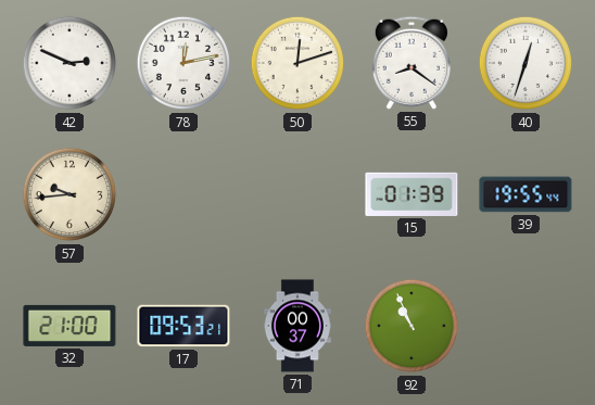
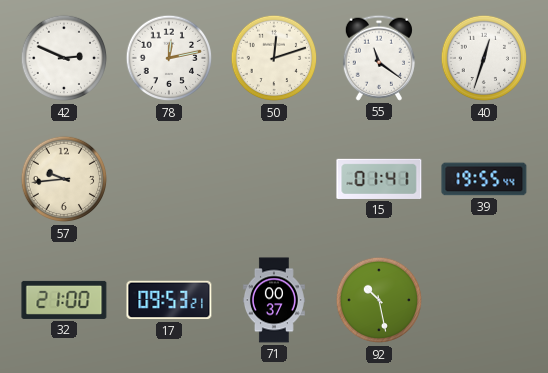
55: 8:21 -> 11:21 (379, 58)
15: 01:39 -> 01:41 (379, 179)
92: 10:56 -> 10:28 (379, 300)
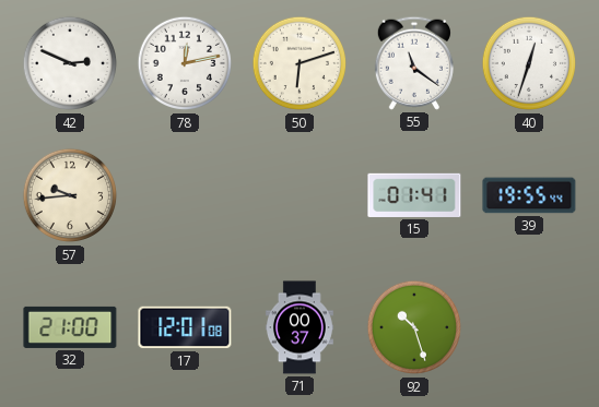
50: 12:12 -> 6:12 (299, 63)
17: 09:53 -> 12:01 (185, 327)
92: 10:28 -> 10:27 (414, 327)
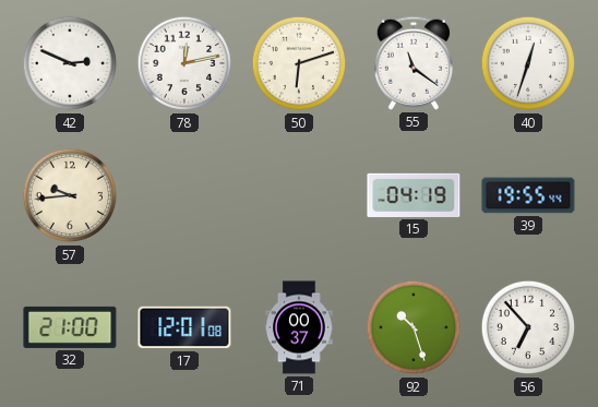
15: 01:41 -> 04:19 (414, 195)
56: none -> 6:53 (528, 327)
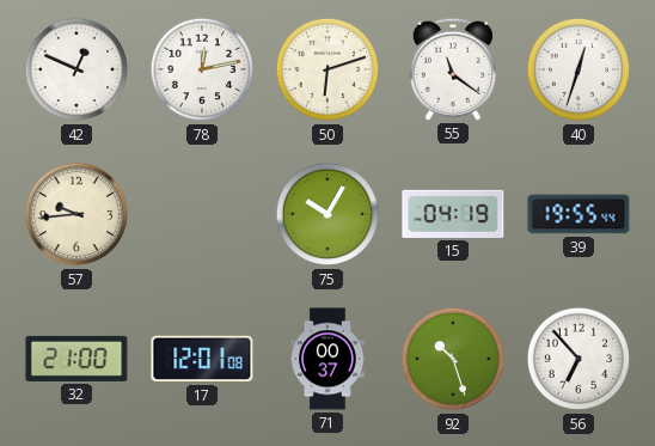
42: 2:49 -> 12:49 (76, 69)
75: none -> 10:05 (327, 214)
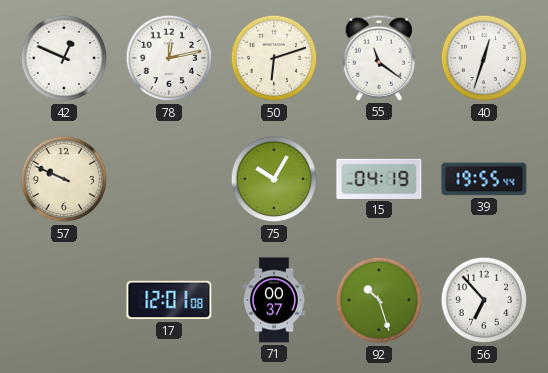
57: 9:44 -> 9:49 (64, 179)
32: 21:00 -> none (76, 359)
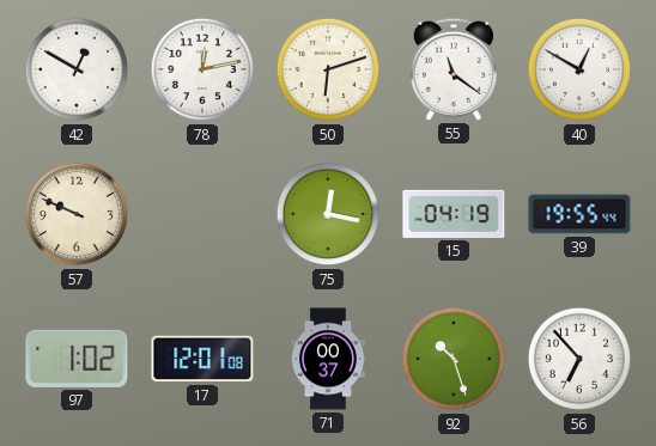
42: 12:49 -> 12:50 (77, 69)
40: 12:33 -> 12:50 (579, 69)
75: 10:05 -> 12:17 (328, 214)
97: none -> 1:02 (77, 359)
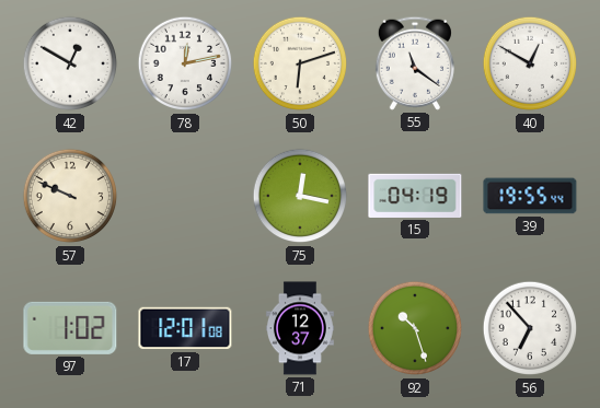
71: 00:37 -> 12:37 (300, 328)
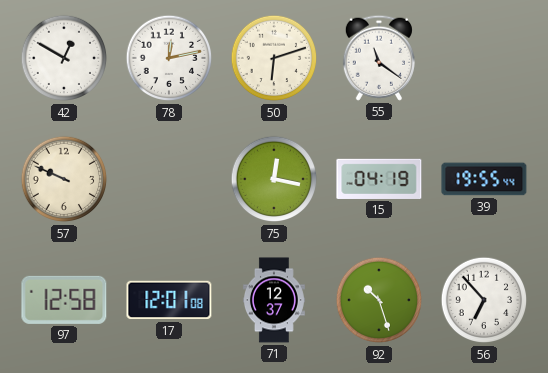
40: 12:50 -> none (530, 63)
97: 1:02 -> 12:58 (64, 300)
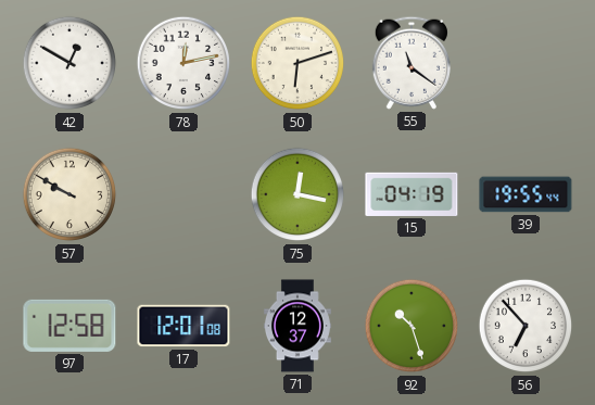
57: 9:49 -> 9:50 (69, 194)
